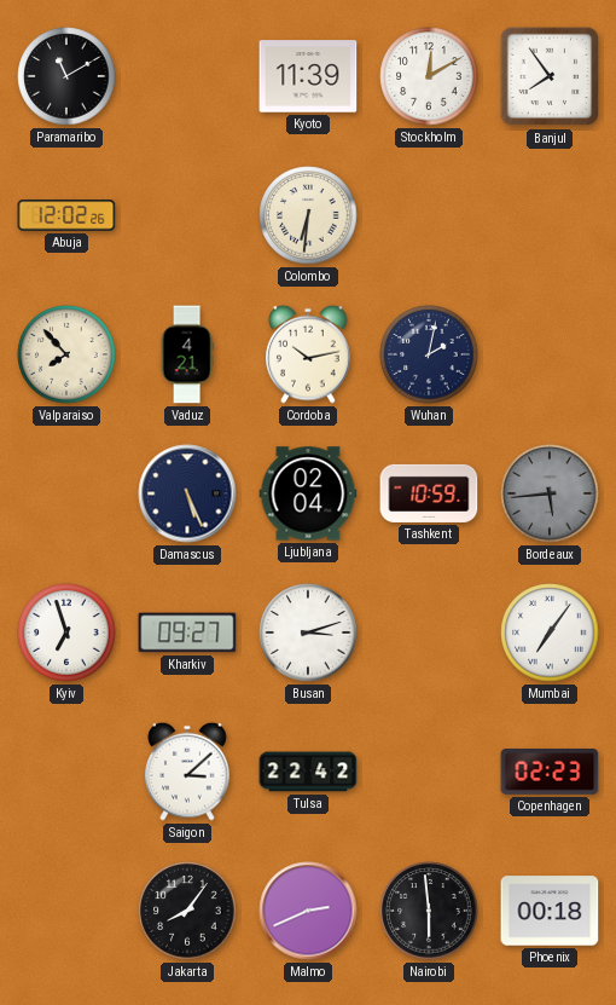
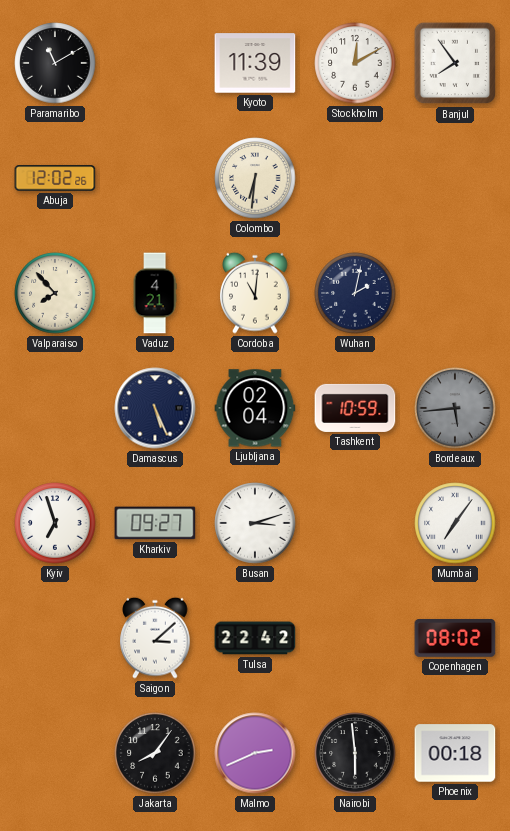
Cordoba: 10:13 -> 11:01 (255, 293)
Copenhagen: 02:23 -> 08:02 (455, 639)
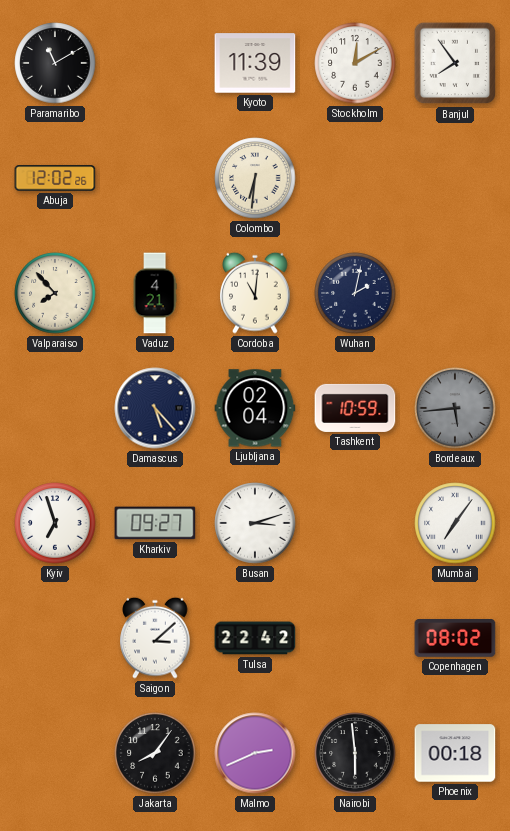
Damascus: 5:26 -> 5:23 (155, 408)
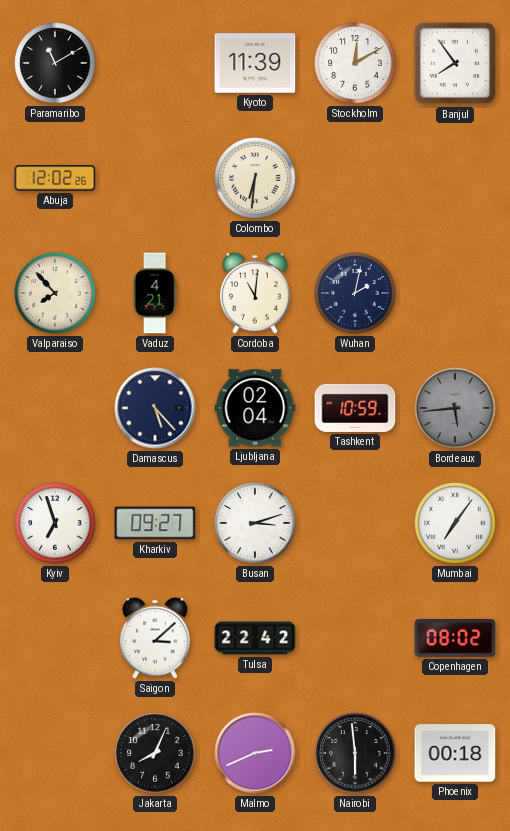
Jakarta: 8:06 -> 8:04 (155, 753)
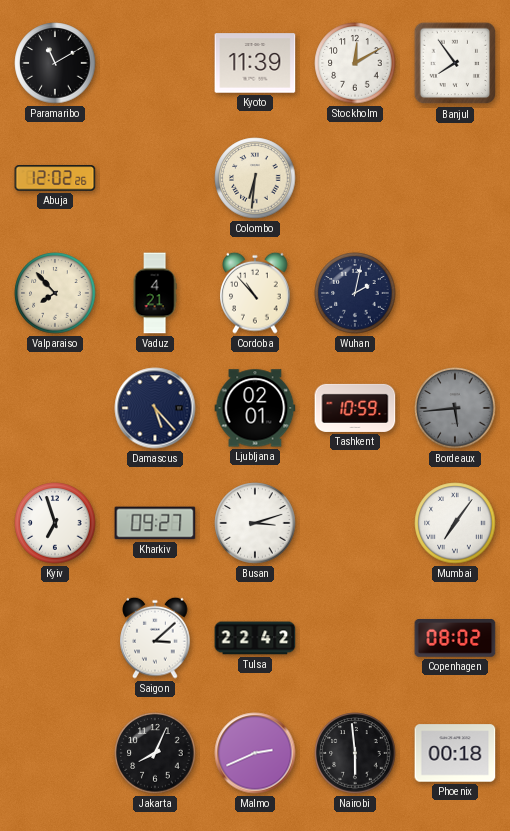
Cordoba: 11:01 -> 10:53 (255, 293)
Ljubljana: 02:04 -> 02:01 (255, 408)
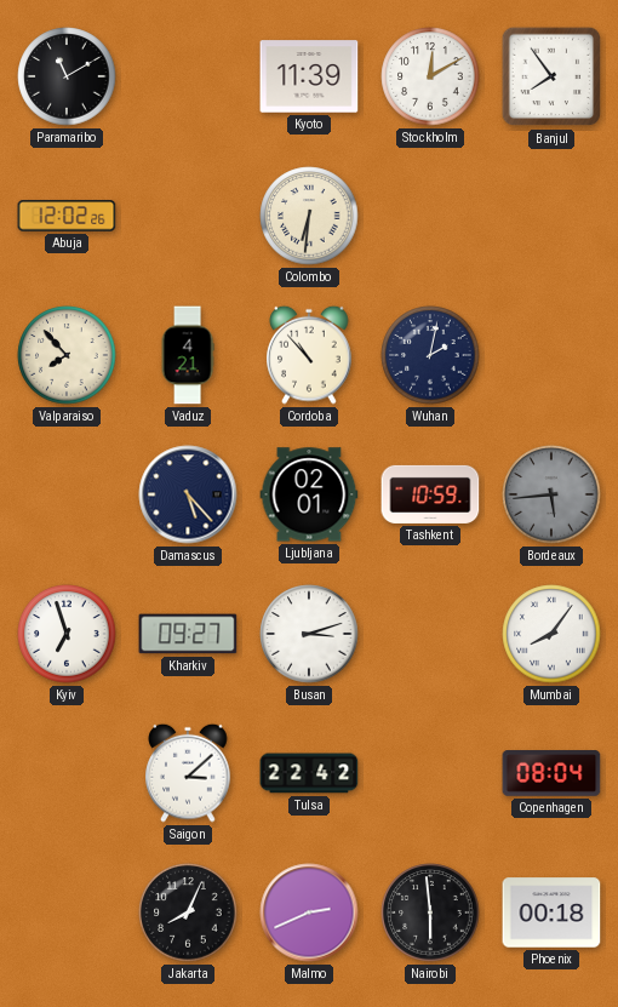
Mumbai: 7:06 -> 8:06 (551, 634)
Copenhagen: 08:02 -> 08:04 (551, 774)
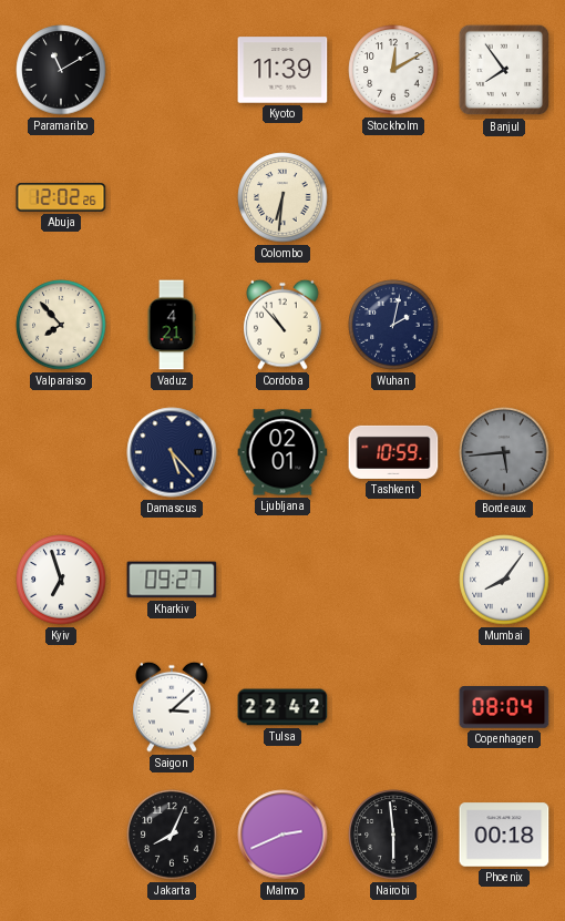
Busan: 3:12 -> none (309, 634)
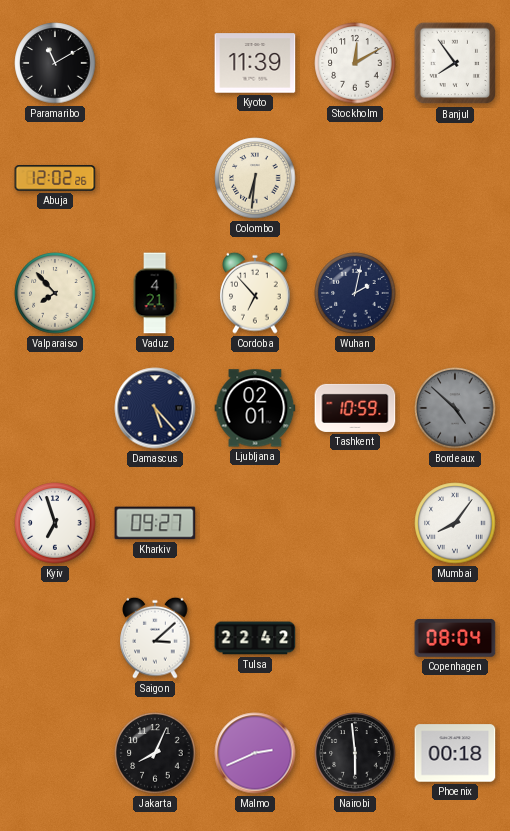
Cordoba: 10:53 -> 6:53 (255, 293)
Bordeaux: 5:44 -> 4:52 (455, 408)
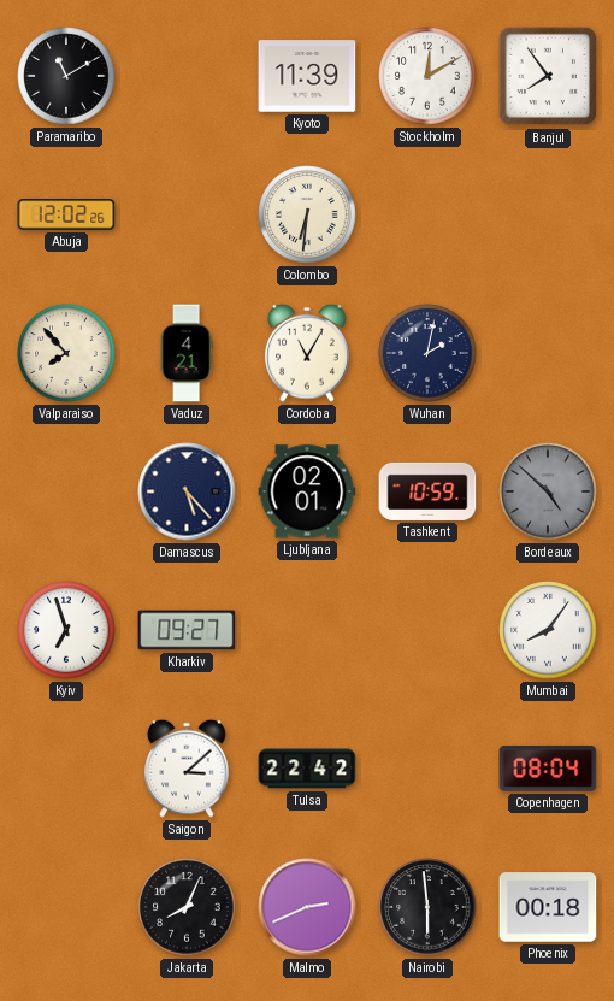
Cordoba: 6:53 -> 11:05 (307, 353)
